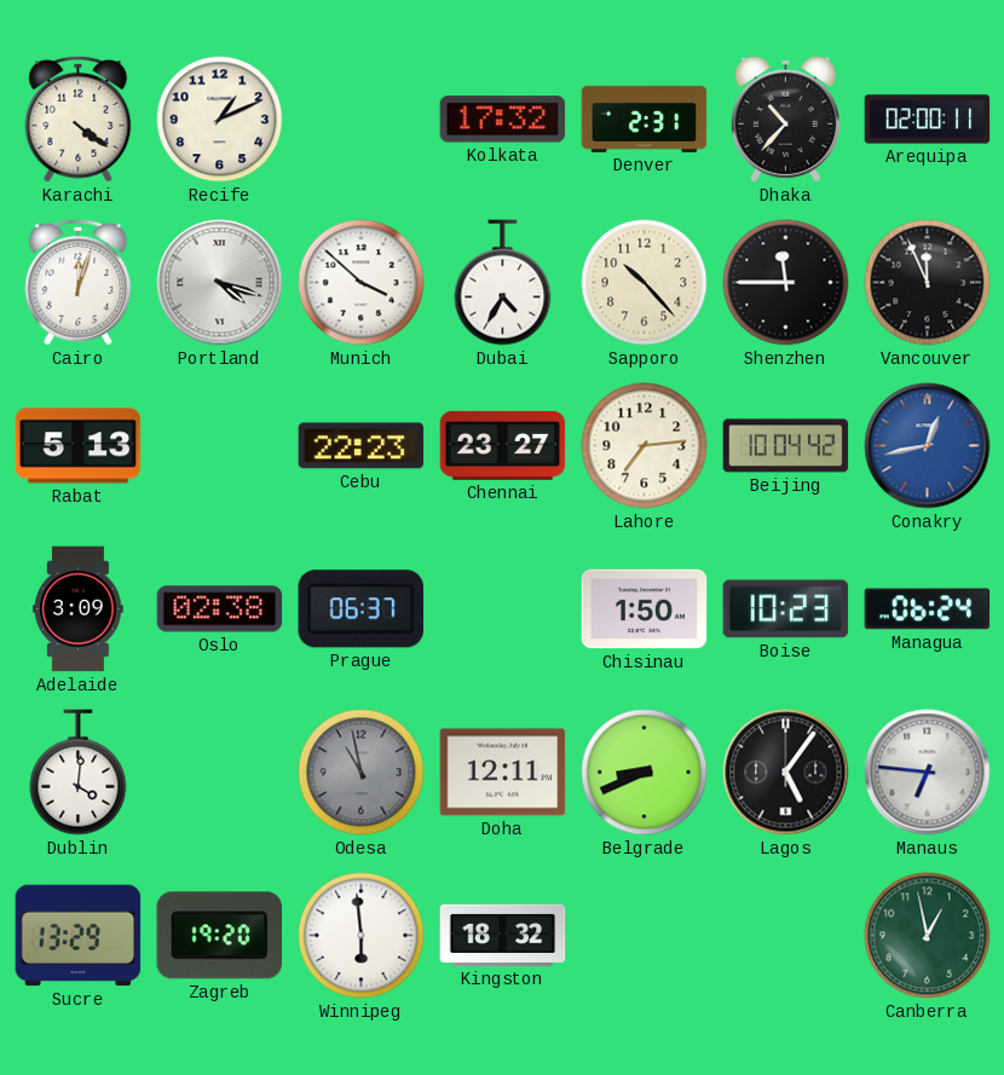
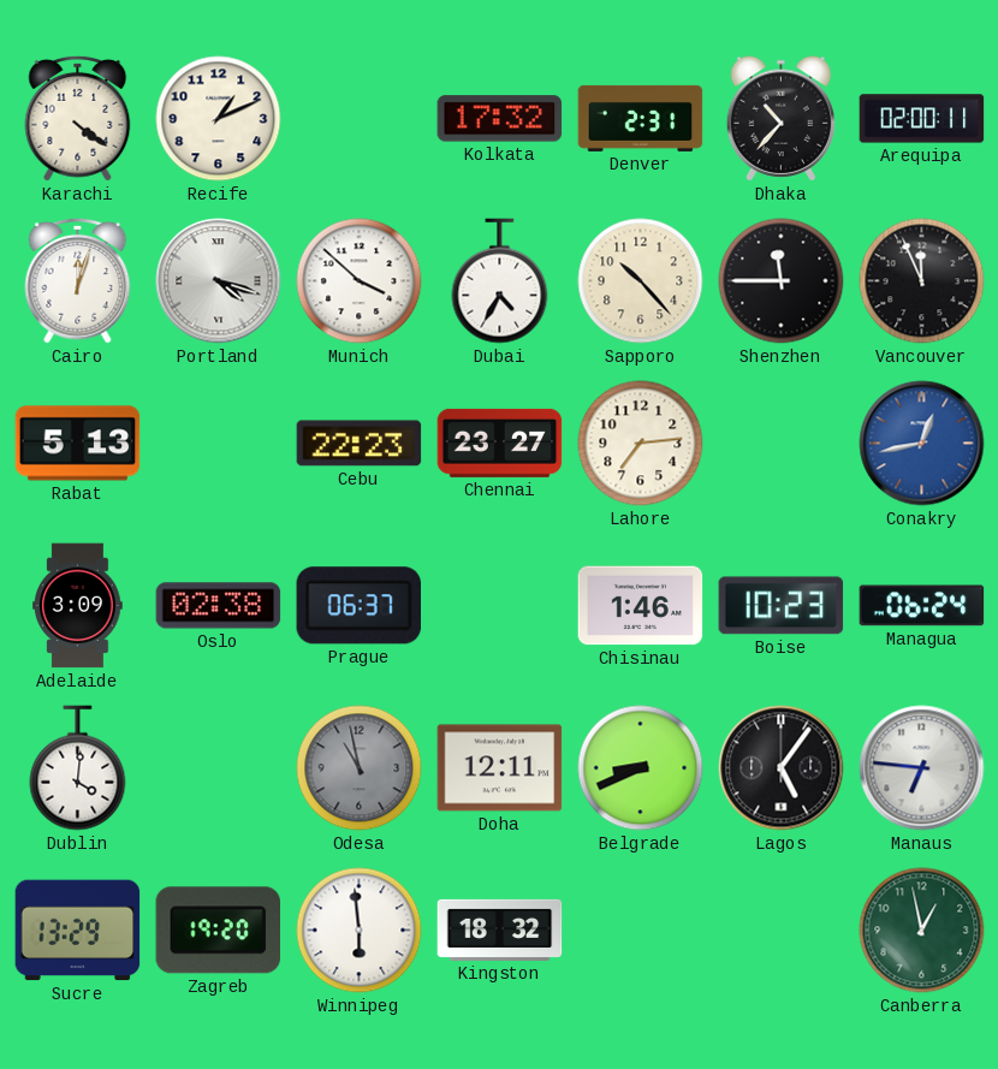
Beijing: 10:04 -> none (786, 446)
Chisinau: 1:50 -> 1:46 (641, 606)
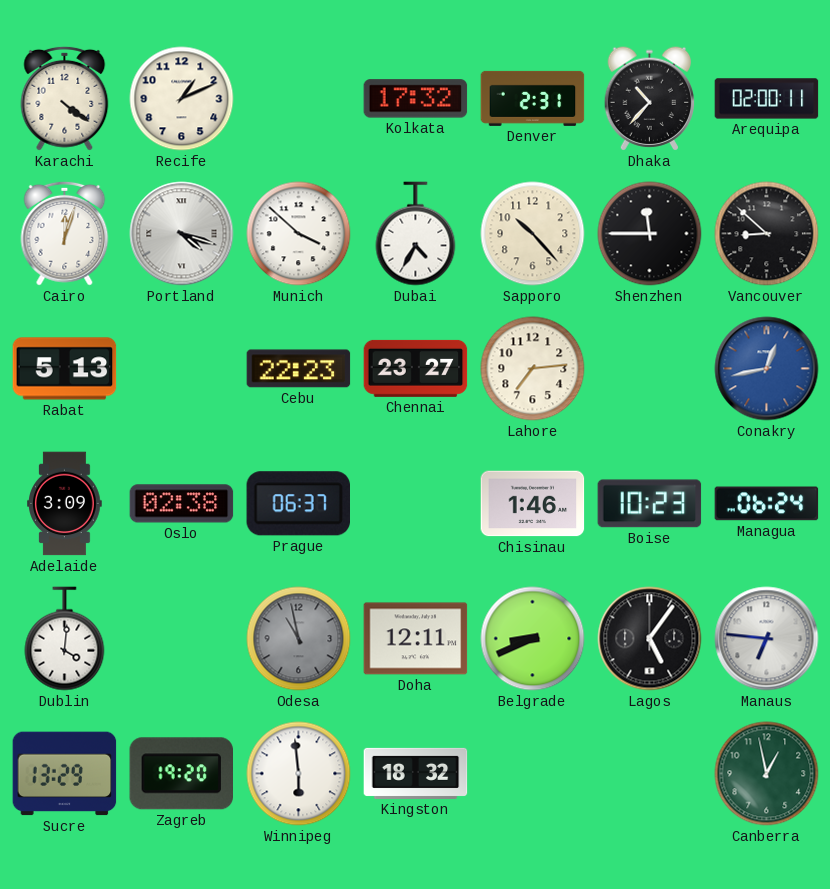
Vancouver: 11:56 -> 8:52 (767, 234)
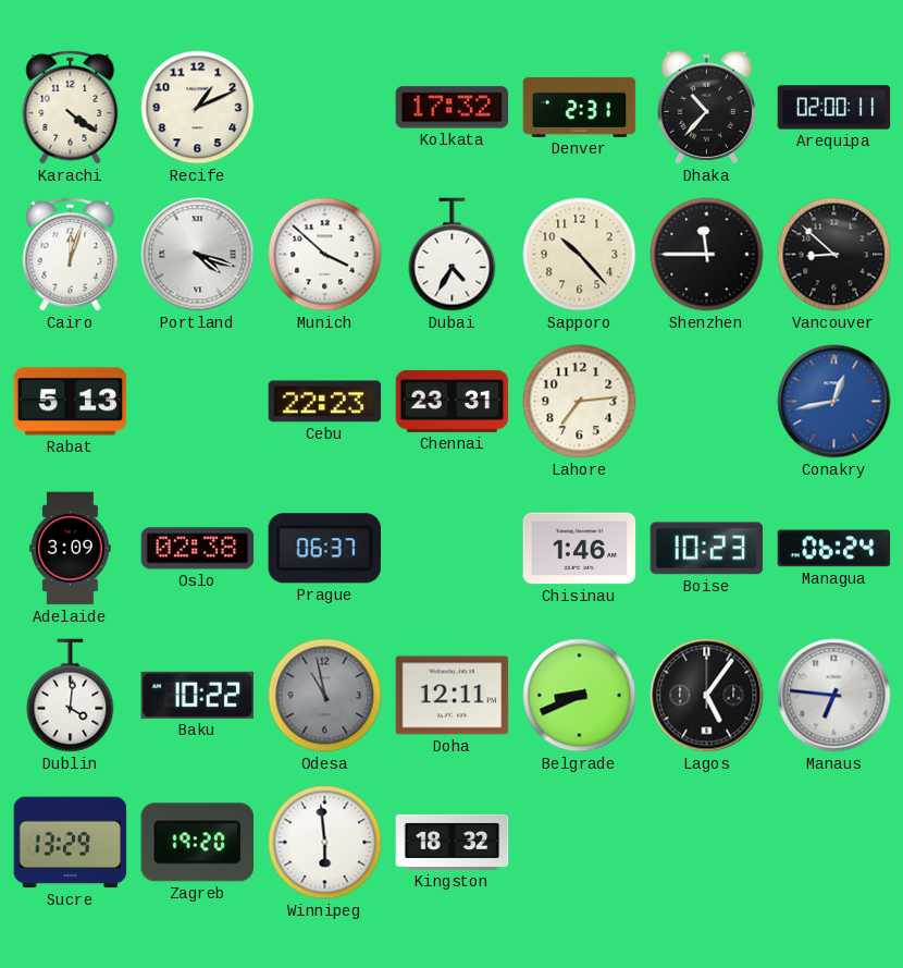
Chennai: 23:27 -> 23:31 (453, 401)
Baku: none -> 10:22 (198, 695)
Canberra: 12:58 -> none (767, 774)
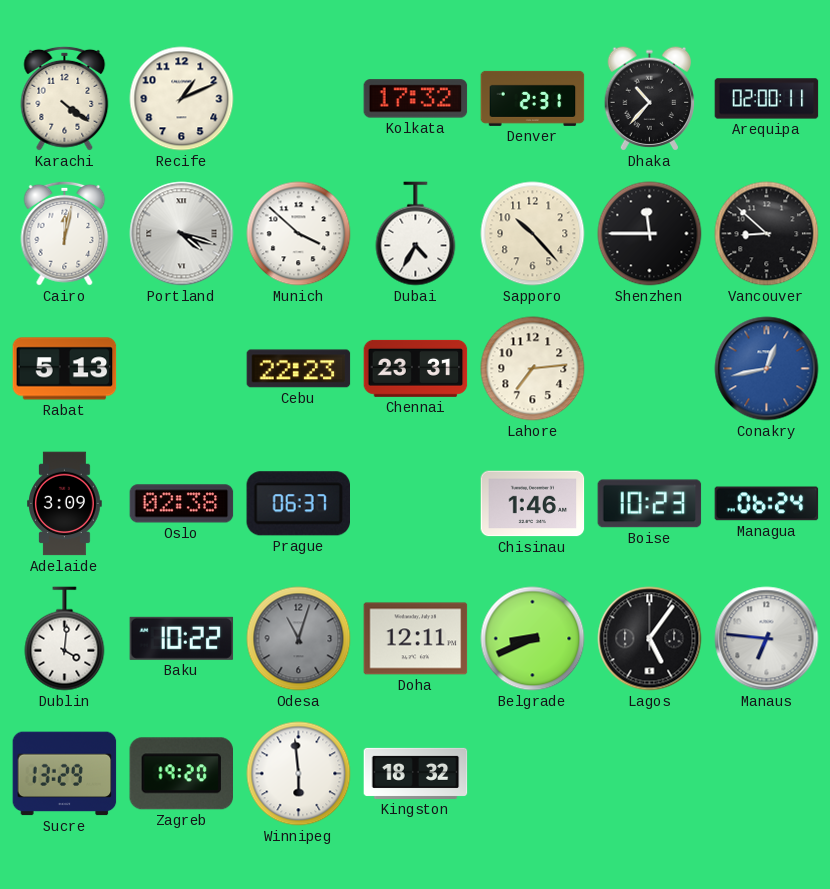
Cairo: 12:03 -> 12:02 (65, 233)
Odesa: 10:58 -> 11:03 (299, 639)
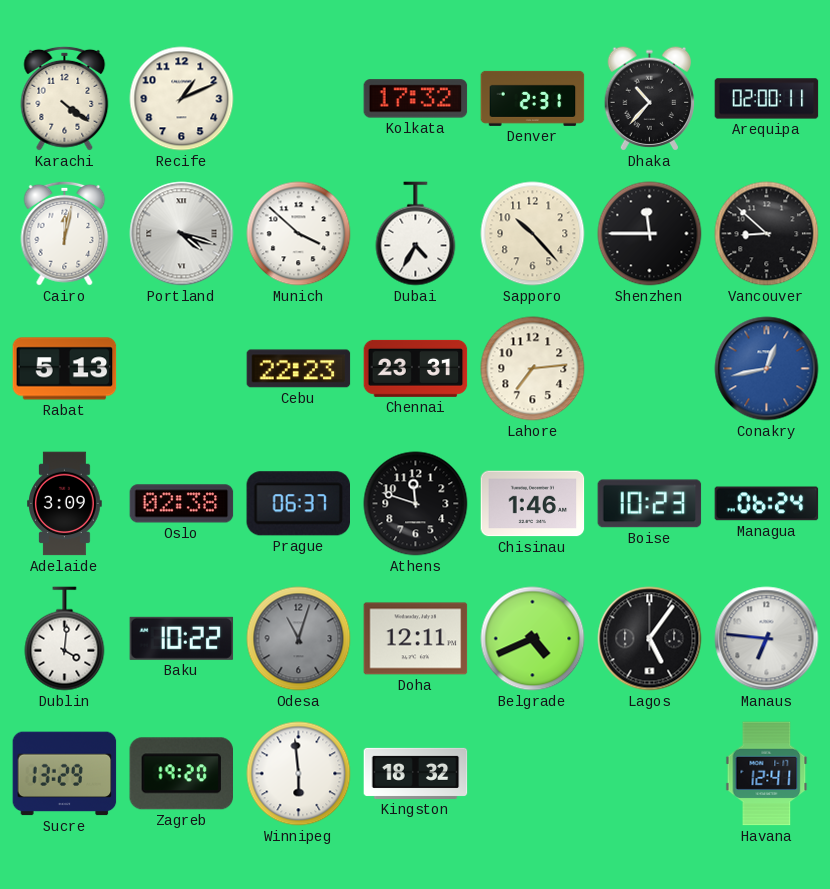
Athens: none -> 11:48 (416, 504)
Belgrade: 8:41 -> 4:41 (533, 639)
Havana: none -> 12:41 (767, 774)
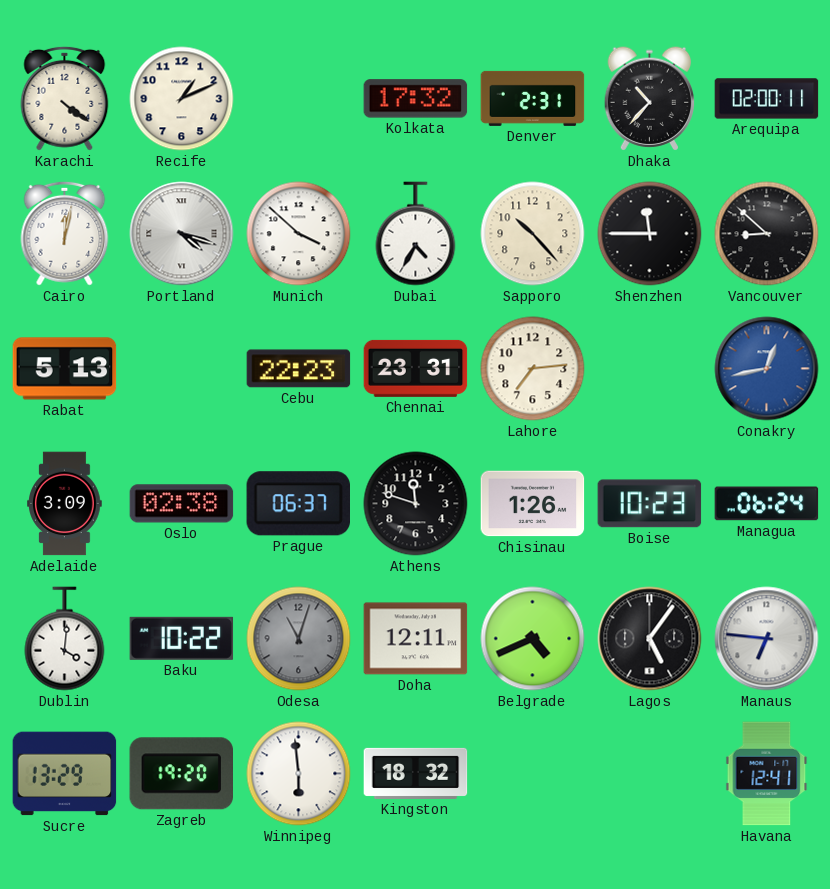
Chisinau: 1:46 -> 1:26 (533, 504)
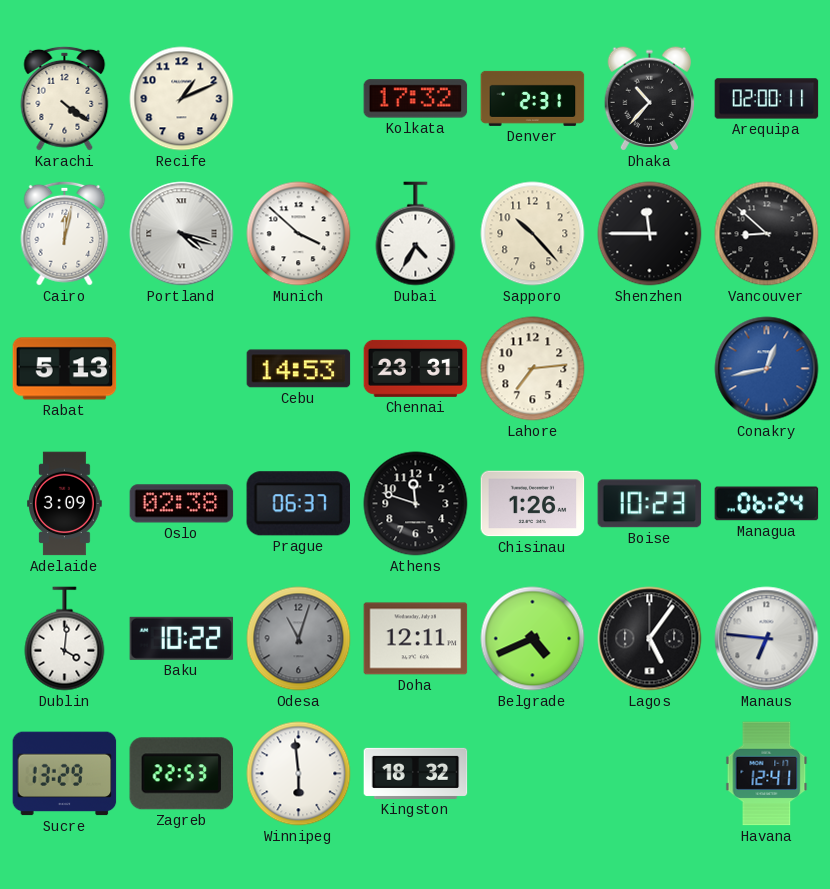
Cebu: 22:23 -> 14:53 (299, 369)
Zagreb: 19:20 -> 22:53 (181, 774)
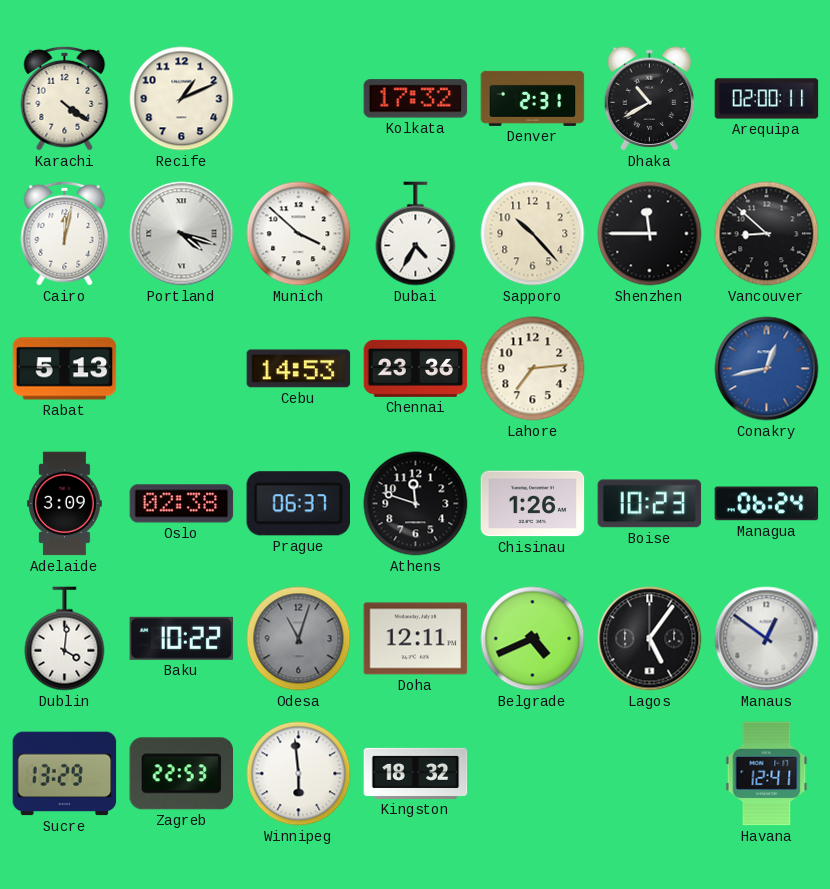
Dhaka: 10:37 -> 10:40 (650, 99)
Chennai: 23:31 -> 23:36 (416, 368)
Manaus: 6:46 -> 12:51 (767, 639)
